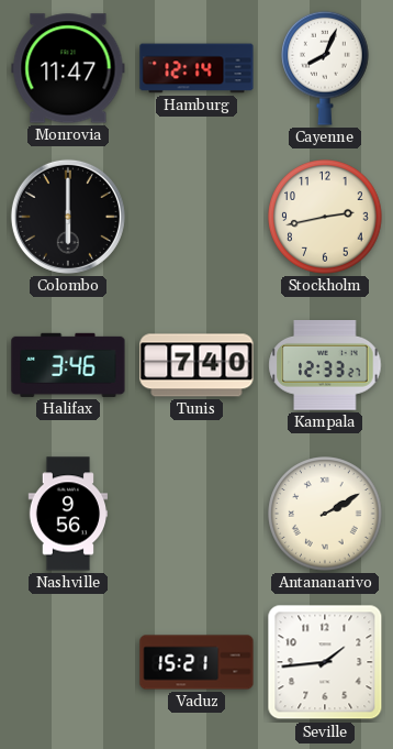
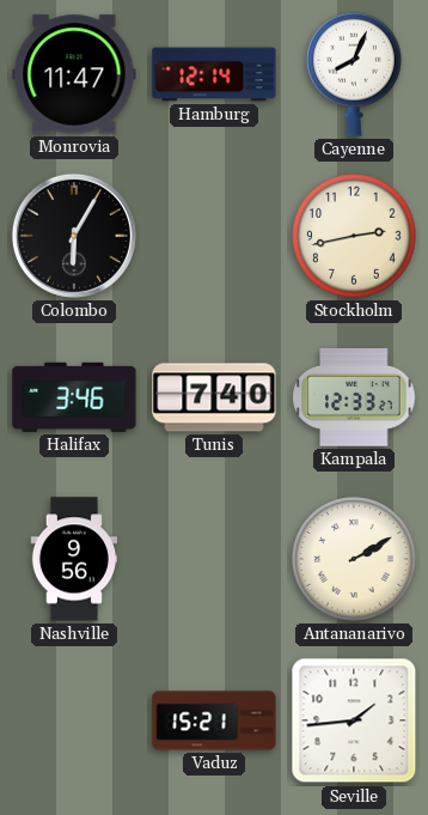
Colombo: 6:00 -> 6:05 (74, 236)
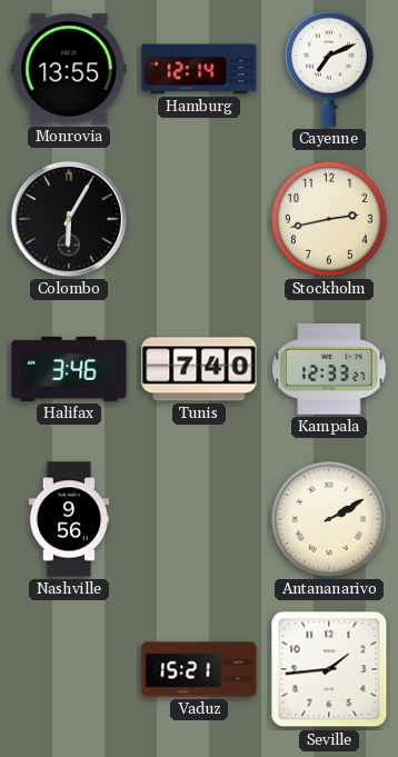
Monrovia: 11:47 -> 13:55 (69, 69)
Cayenne: 8:04 -> 7:11 (330, 69)
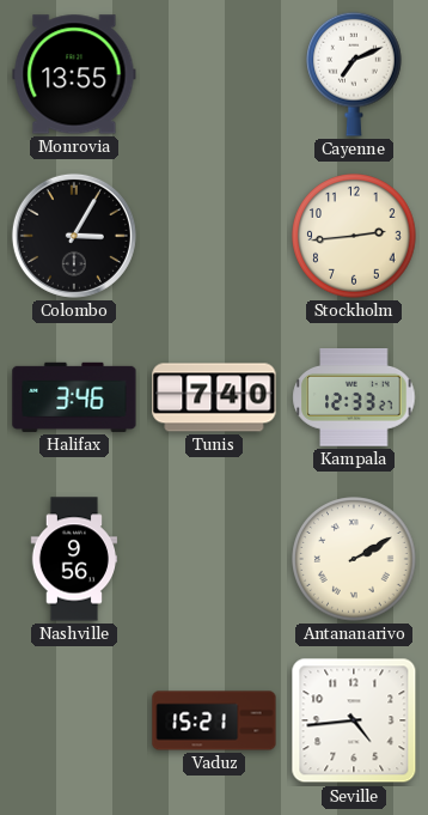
Hamburg: 12:14 -> none (199, 69)
Colombo: 6:05 -> 3:05 (74, 236)
Stockholm: 2:43 -> 2:44 (354, 236)
Seville: 1:44 -> 4:44 (354, 720)
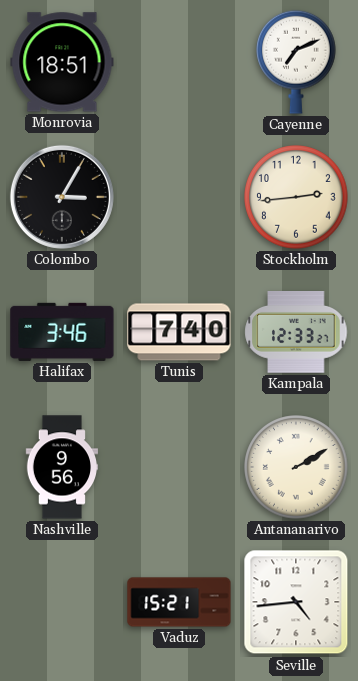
Monrovia: 13:55 -> 18:51 (62, 62)
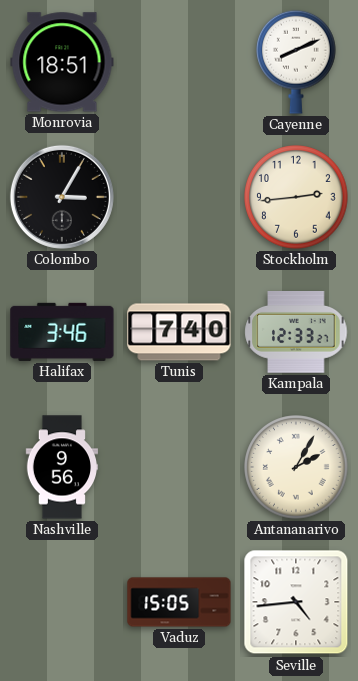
Cayenne: 7:11 -> 8:11 (297, 62)
Antananarivo: 2:10 -> 2:05 (296, 467)
Vaduz: 15:21 -> 15:05 (179, 602)
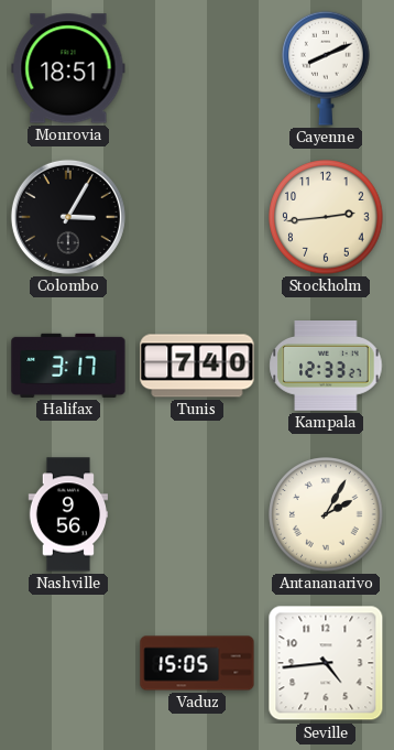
Halifax: 3:46 -> 3:17 (68, 366)
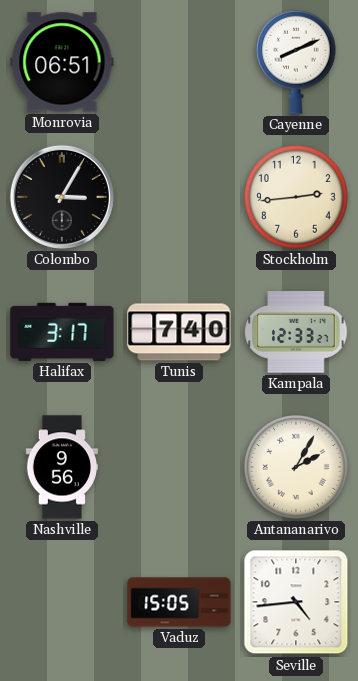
Monrovia: 18:51 -> 06:51 (62, 62)
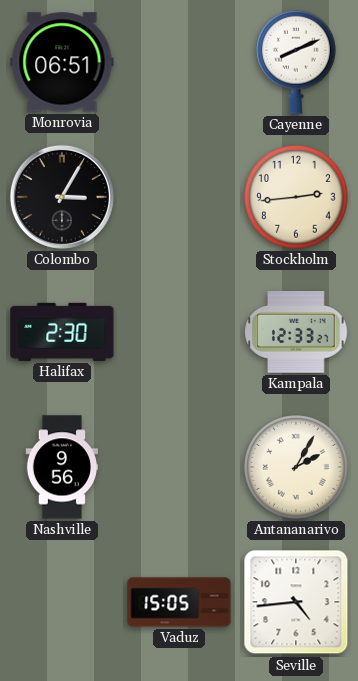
Halifax: 3:17 -> 2:30 (62, 332)
Tunis: 7:40 -> none (179, 332)
